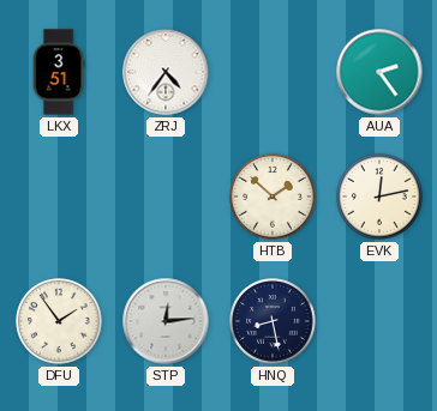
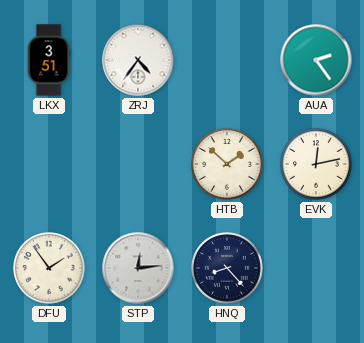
HNQ: 8:28 -> 8:23 (227, 268)
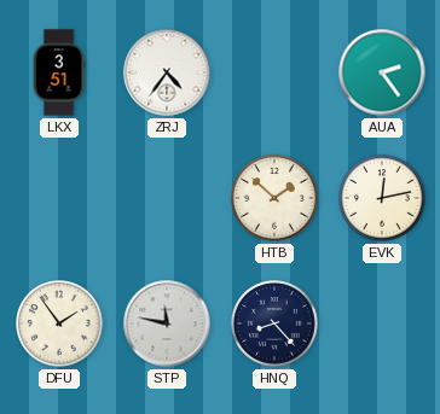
STP: 12:14 -> 11:47 (167, 323)
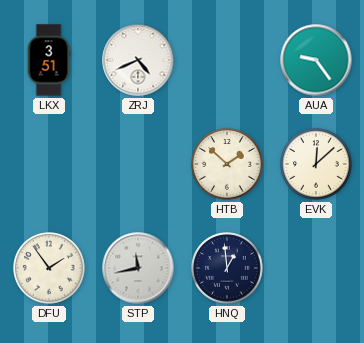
ZRJ: 4:36 -> 4:41 (138, 60)
AUA: 2:24 -> 9:24 (316, 60)
EVK: 12:13 -> 12:08 (316, 164)
STP: 11:47 -> 11:43 (138, 268)
HNQ: 8:23 -> 12:59 (227, 268)
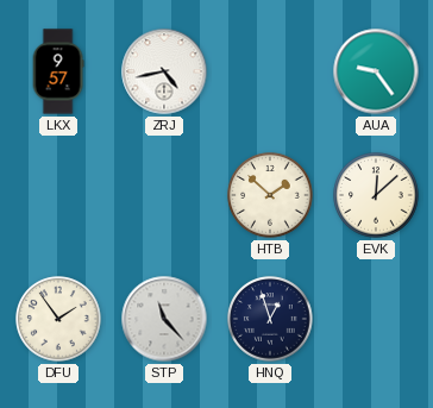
LKX: 3:51 -> 9:57 (58, 71)
ZRJ: 4:41 -> 4:43 (164, 71)
STP: 11:43 -> 11:23 (164, 319)
HNQ: 12:59 -> 12:57 (270, 319)
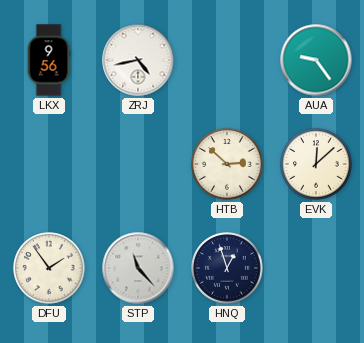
LKX: 9:57 -> 9:56 (49, 60)
HTB: 1:52 -> 2:52 (227, 164)
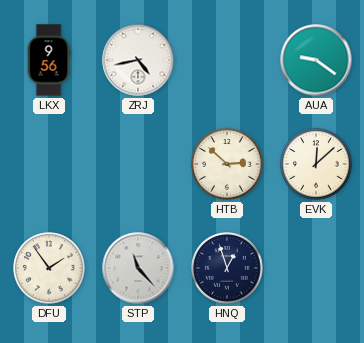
AUA: 9:24 -> 9:21 (316, 60)
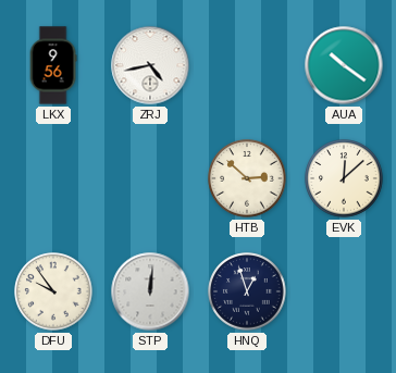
AUA: 9:21 -> 10:21 (344, 65)
DFU: 1:54 -> 9:54 (53, 291)
STP: 11:23 -> 12:01 (150, 291)
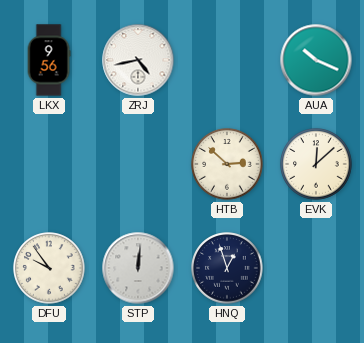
AUA: 10:21 -> 10:19 (316, 60)
